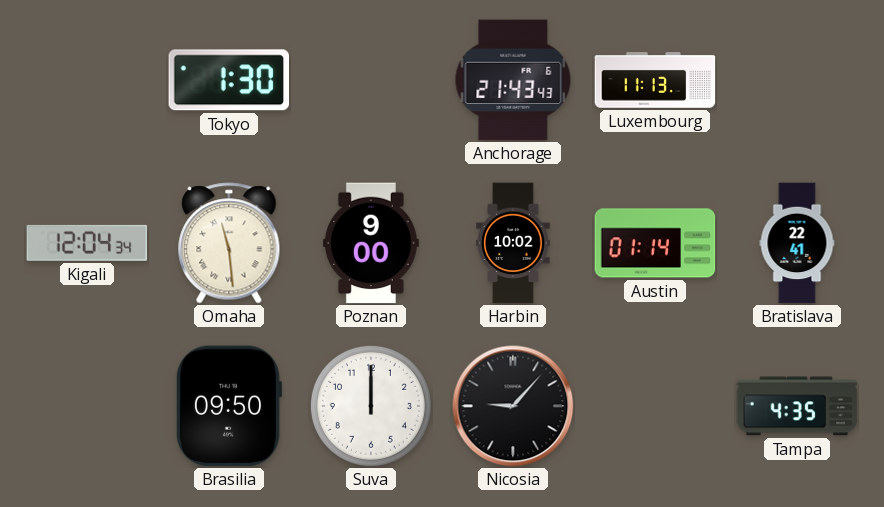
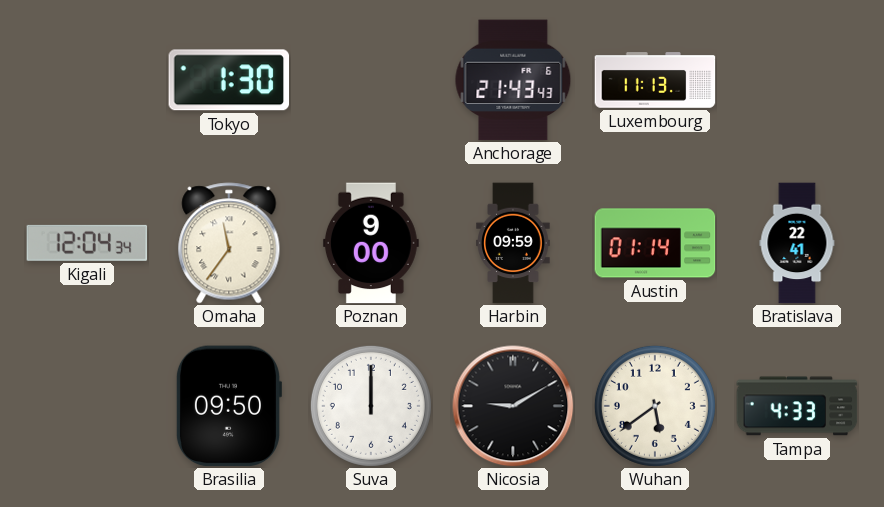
Omaha: 11:29 -> 11:36 (229, 243)
Harbin: 10:02 -> 09:59 (513, 243)
Nicosia: 9:07 -> 9:10 (513, 406)
Wuhan: none -> 5:39 (655, 406)
Tampa: 4:35 -> 4:33 (797, 406)
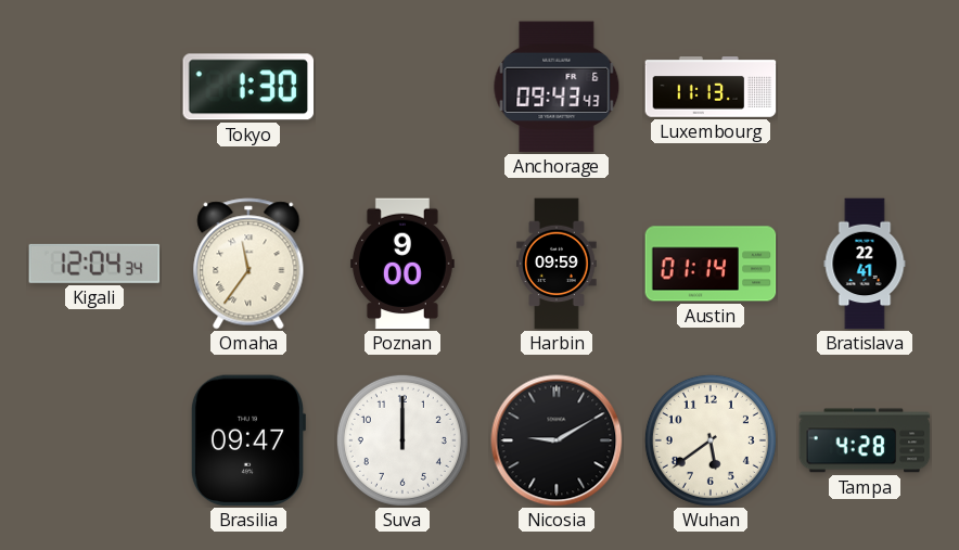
Anchorage: 21:43 -> 09:43 (557, 87)
Brasilia: 09:50 -> 09:47 (247, 440)
Tampa: 4:33 -> 4:28 (865, 440)
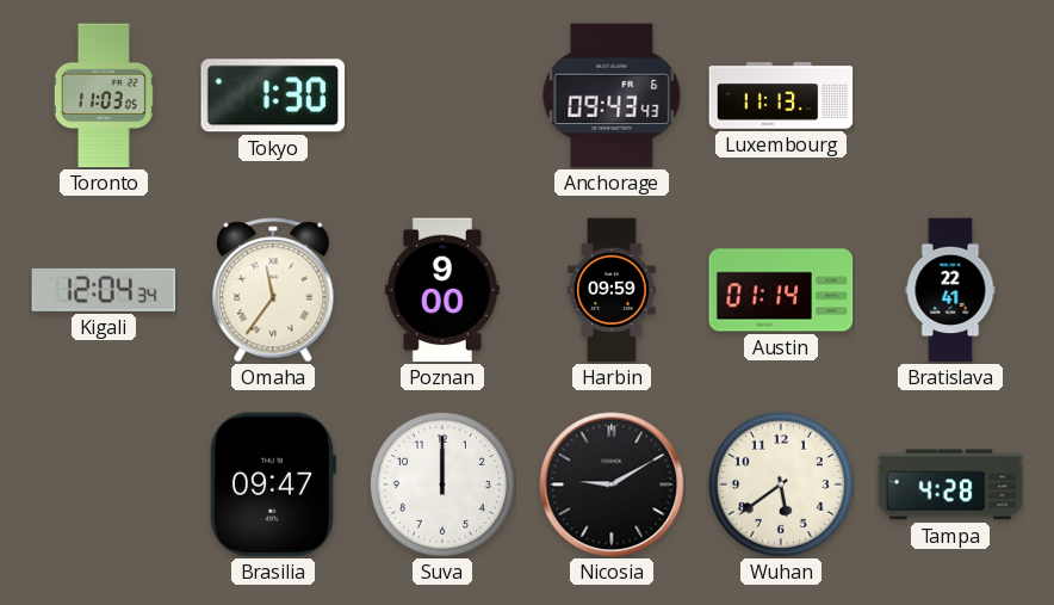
Toronto: none -> 11:03 (104, 95)
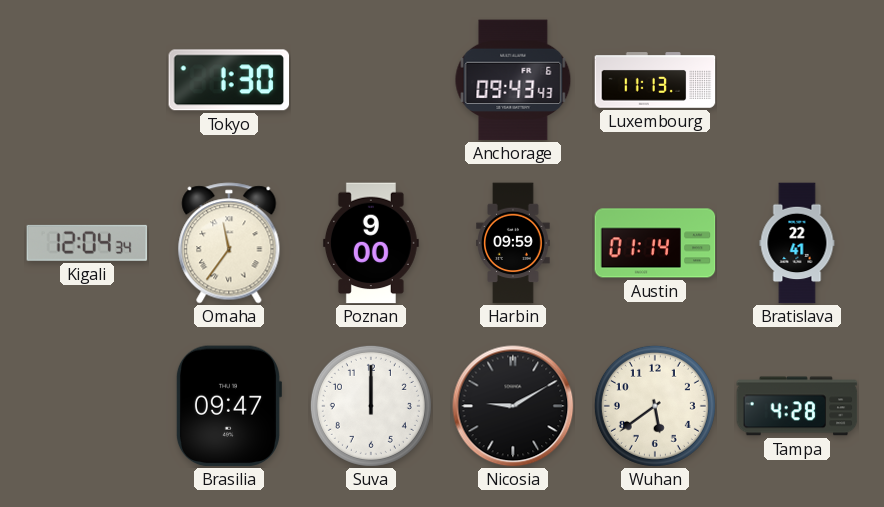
Toronto: 11:03 -> none (104, 95)
